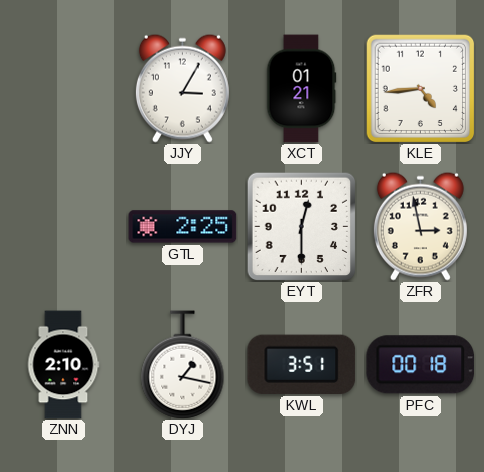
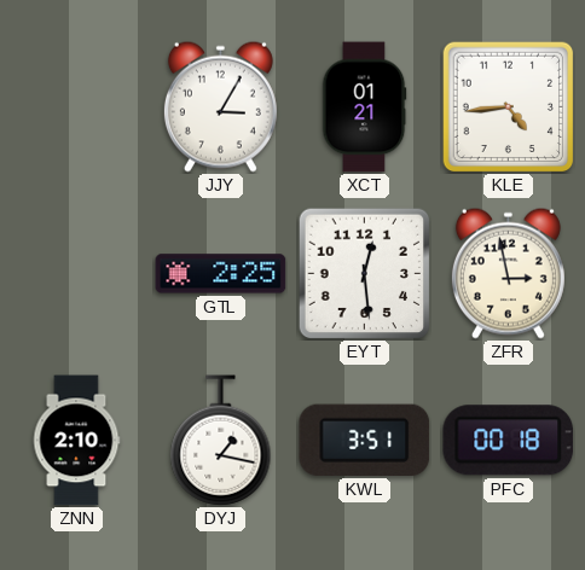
EYT: 12:30 -> 12:29 (364, 273)
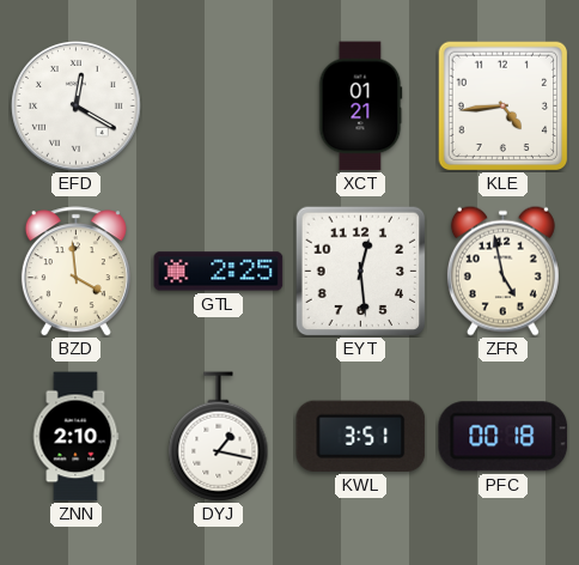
EFD: none -> 12:20 (77, 107)
JJY: 3:05 -> none (220, 106)
BZD: none -> 3:59 (75, 272)
ZFR: 2:58 -> 4:58 (502, 271)
